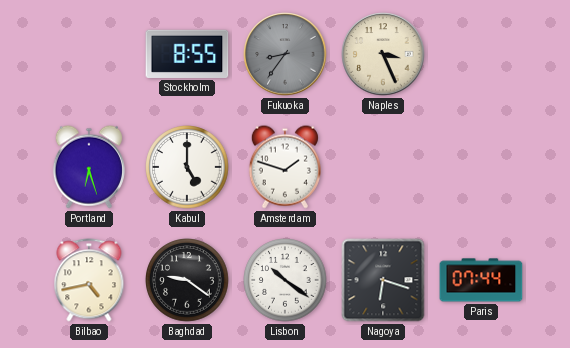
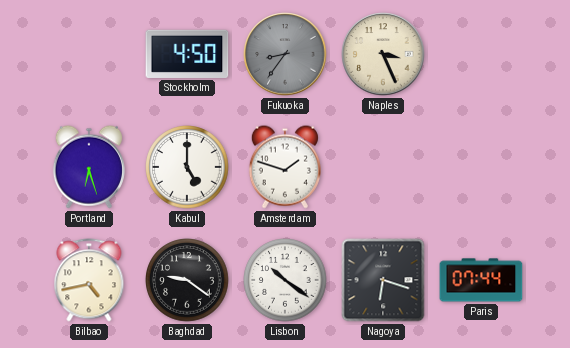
Stockholm: 8:55 -> 4:50 (187, 54)
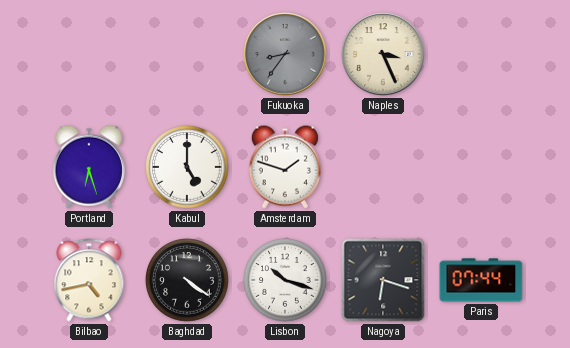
Stockholm: 4:50 -> none (187, 54)
Baghdad: 9:21 -> 4:21 (187, 280)
Lisbon: 10:21 -> 10:18 (285, 280)
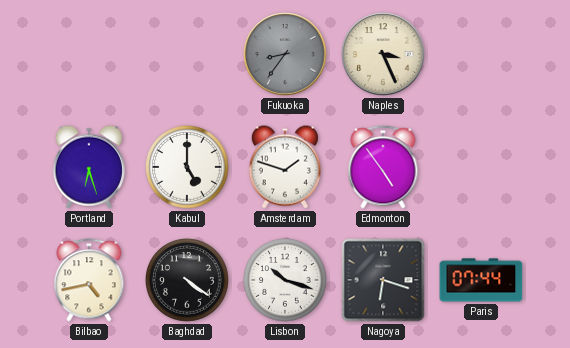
Edmonton: none -> 4:54 (383, 167)
